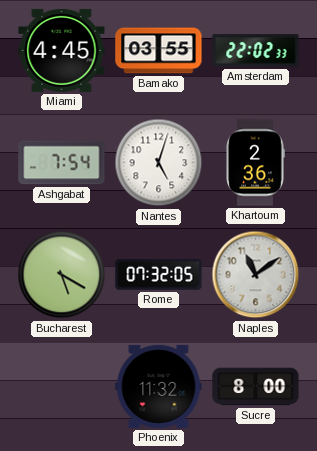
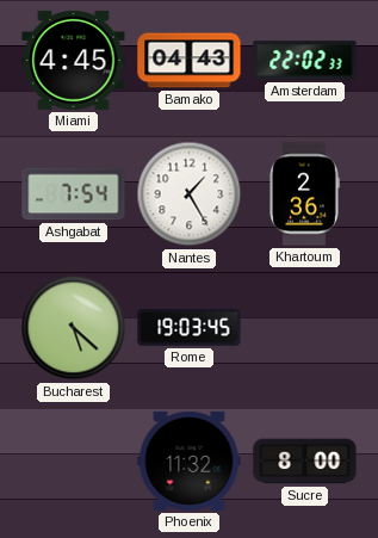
Bamako: 03:55 -> 04:43 (190, 61)
Nantes: 5:03 -> 1:25 (190, 194)
Bucharest: 5:20 -> 5:22 (74, 328)
Rome: 07:32 -> 19:03 (190, 328)
Naples: 11:09 -> none (256, 275)
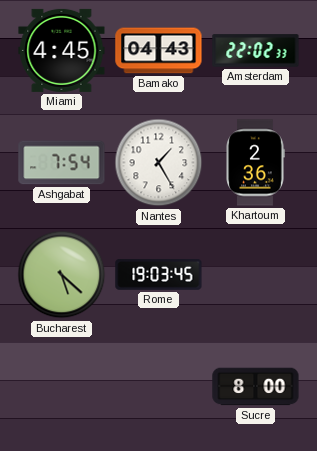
Phoenix: 11:32 -> none (190, 460)
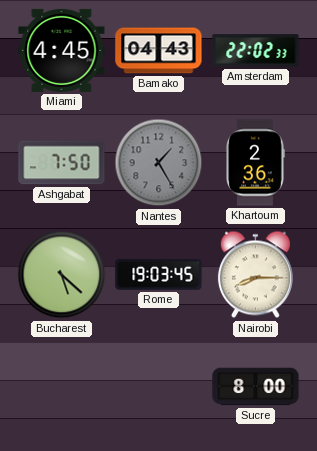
Ashgabat: 7:54 -> 7:50 (62, 163)
Nantes dial: white -> grey (159, 163)
Nairobi: none -> 8:15 (255, 275)
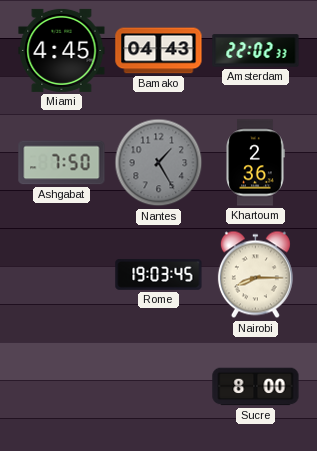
Bucharest: 5:22 -> none (62, 275)
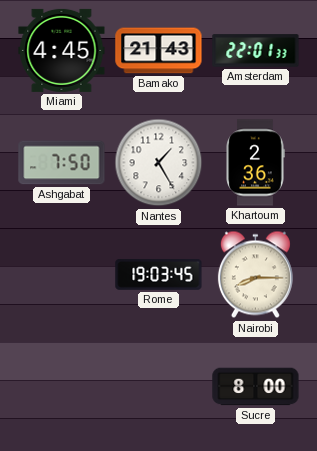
Bamako: 04:43 -> 21:43 (159, 51)
Amsterdam: 22:02 -> 22:01 (256, 51)
Nantes dial: grey -> white (159, 163)
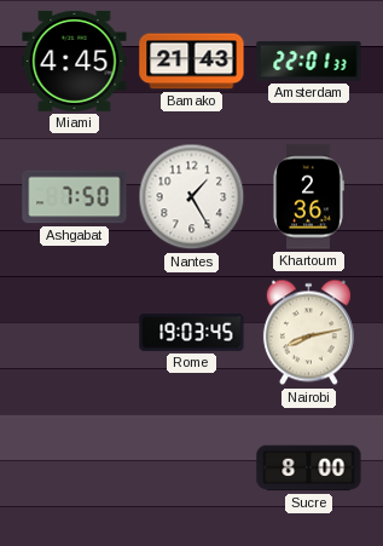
Nairobi: 8:15 -> 8:13 (308, 333)
